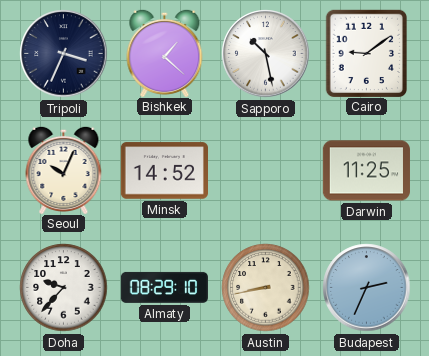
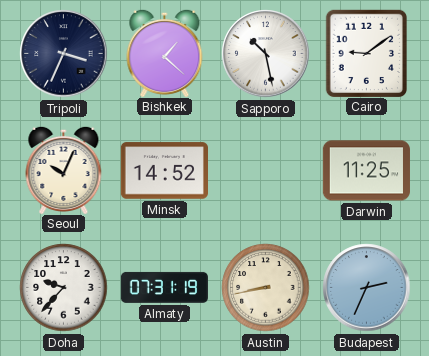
Almaty: 08:29 -> 07:31 (164, 287)
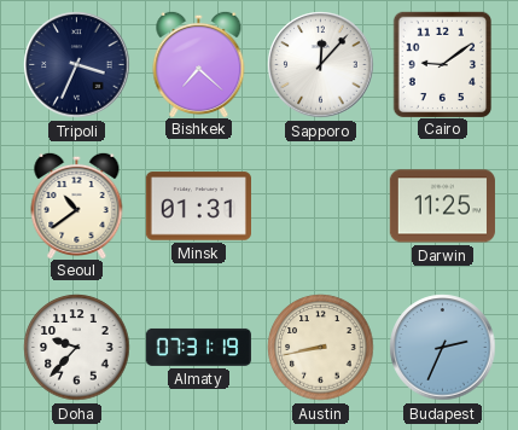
Bishkek: 1:22 -> 7:22 (199, 63)
Sapporo: 10:28 -> 12:07 (321, 65)
Seoul: 10:04 -> 10:39 (77, 204)
Minsk: 14:52 -> 01:31 (198, 207)
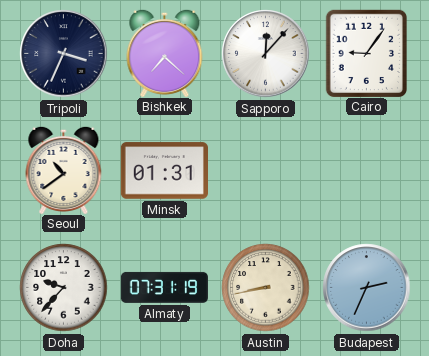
Cairo: 9:09 -> 9:06 (366, 53)
Darwin: 11:25 -> none (442, 207)
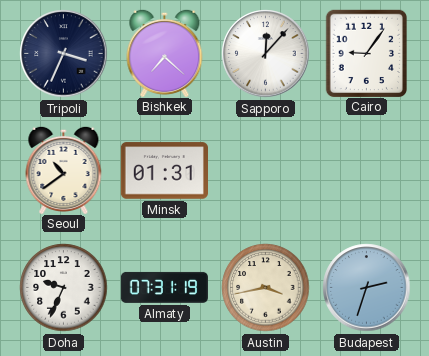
Doha: 9:37 -> 9:34 (64, 288)
Austin: 8:43 -> 3:43 (266, 288)
Budapest: 2:34 -> 2:33 (367, 288)
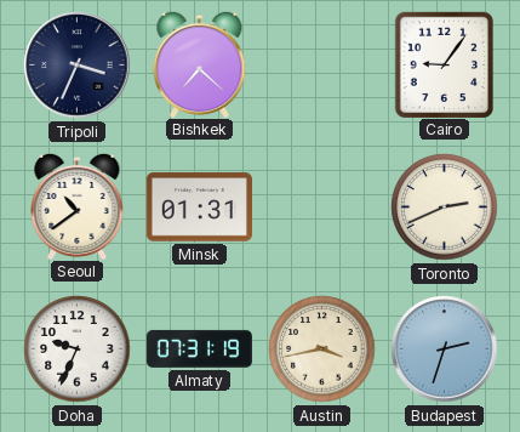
Sapporo: 12:07 -> none (266, 54)
Toronto: none -> 2:41 (445, 208)
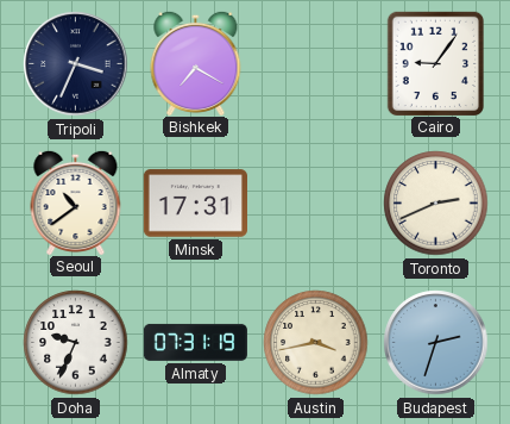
Bishkek: 7:22 -> 7:20 (196, 62)
Minsk: 01:31 -> 17:31 (195, 204)
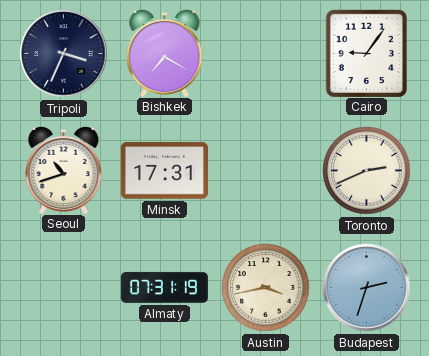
Seoul: 10:39 -> 10:42 (64, 169)
Doha: 9:34 -> none (76, 343)
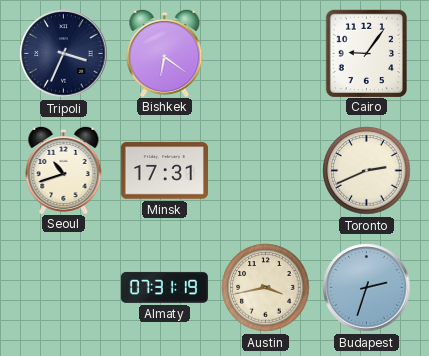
Bishkek: 7:20 -> 6:21 (165, 52)
